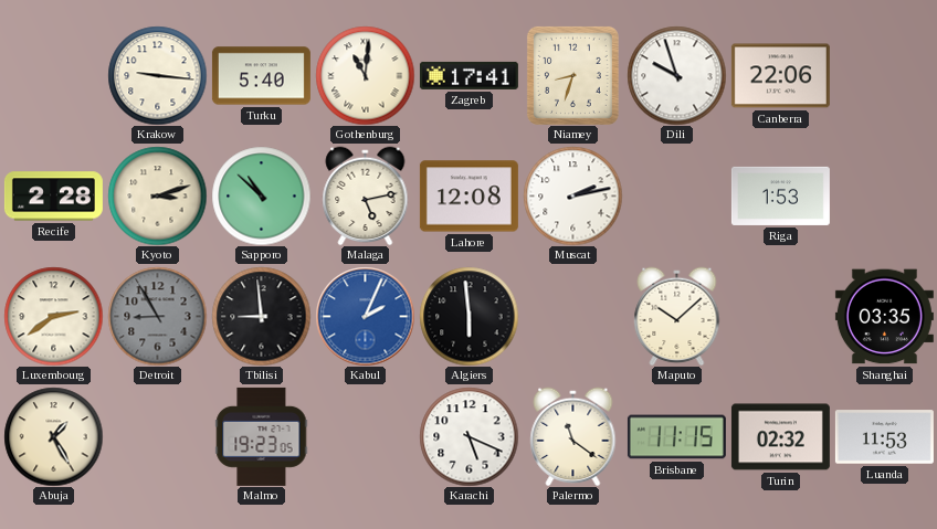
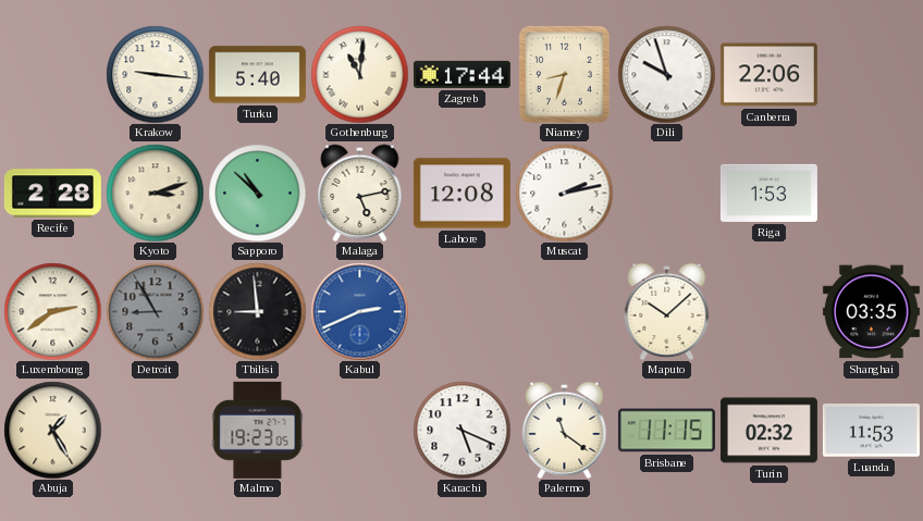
Zagreb: 17:41 -> 17:44 (461, 74)
Kabul: 2:04 -> 2:41 (359, 311)
Algiers: 5:59 -> none (468, 316)
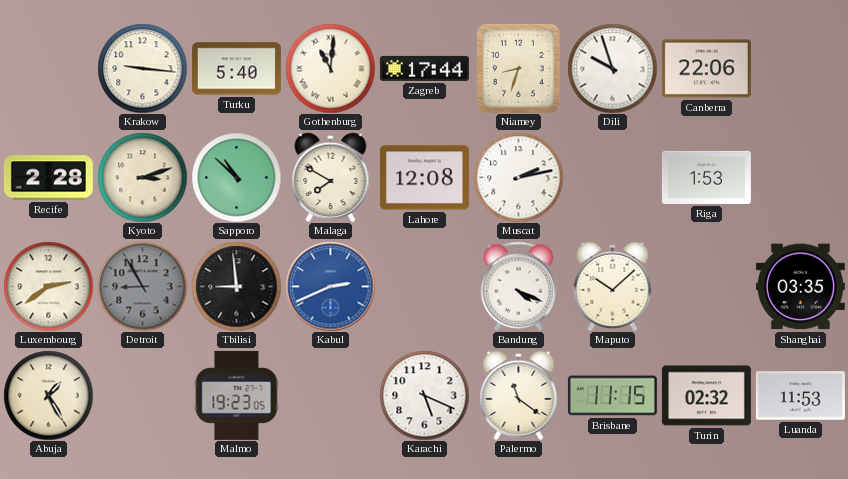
Malaga: 5:13 -> 7:50 (331, 177)
Bandung: none -> 4:19 (518, 286)
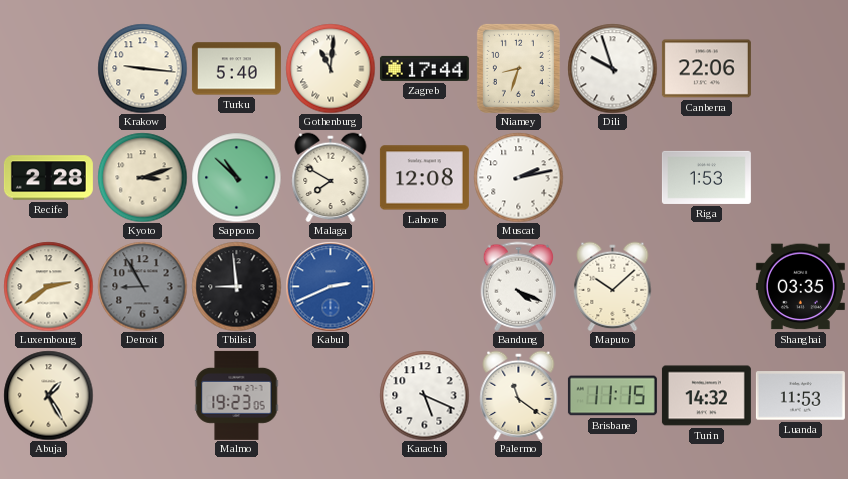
Turin: 02:32 -> 14:32 (706, 396)
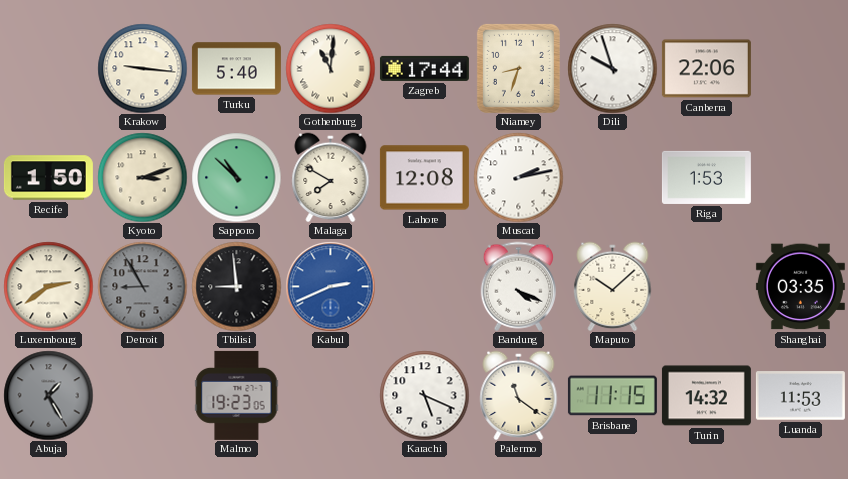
Recife: 2:28 -> 1:50 (48, 178)
Abuja dial: cream -> grey (48, 395)
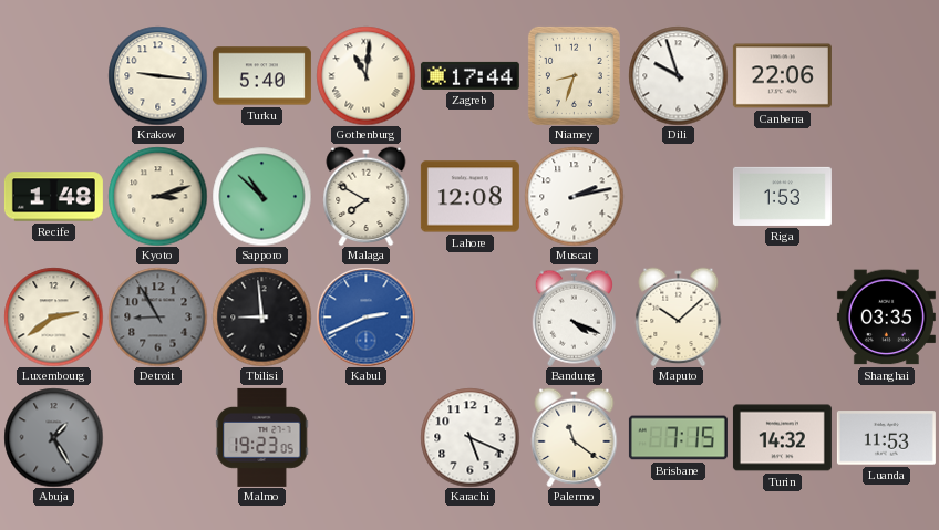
Recife: 1:50 -> 1:48 (53, 197)
Brisbane: 11:15 -> 7:15 (678, 438)
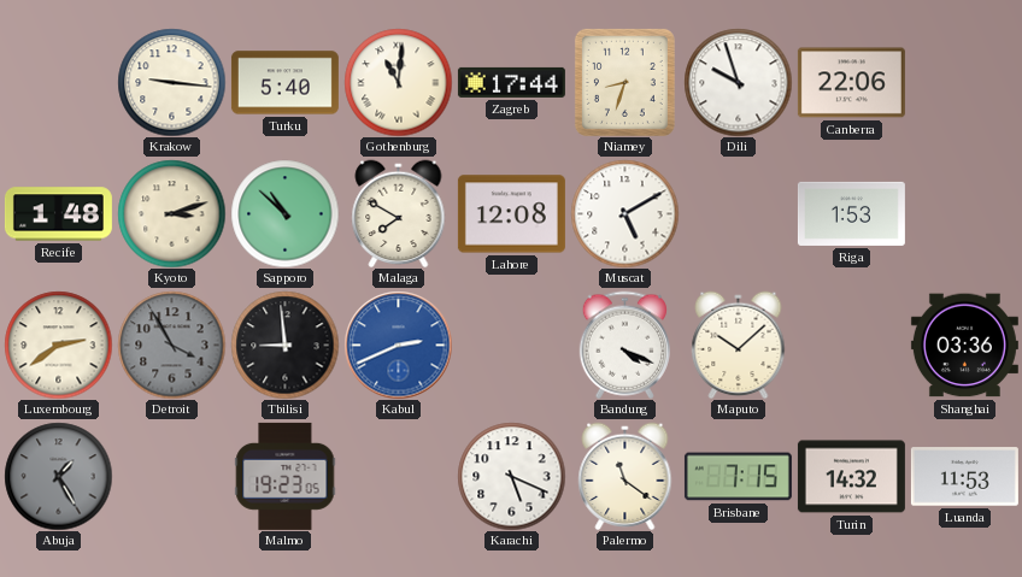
Muscat: 2:13 -> 5:10 (624, 213)
Detroit: 8:55 -> 3:55 (171, 345)
Shanghai: 03:35 -> 03:36 (964, 346)
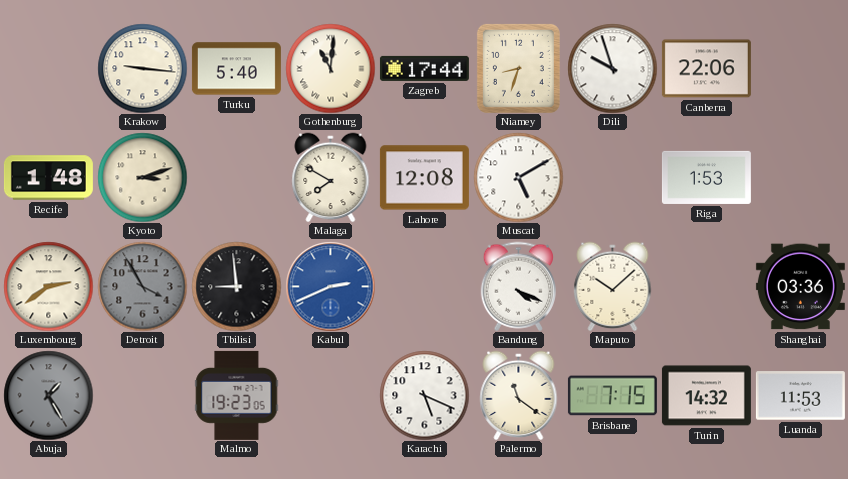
Sapporo: 10:52 -> none (284, 213)
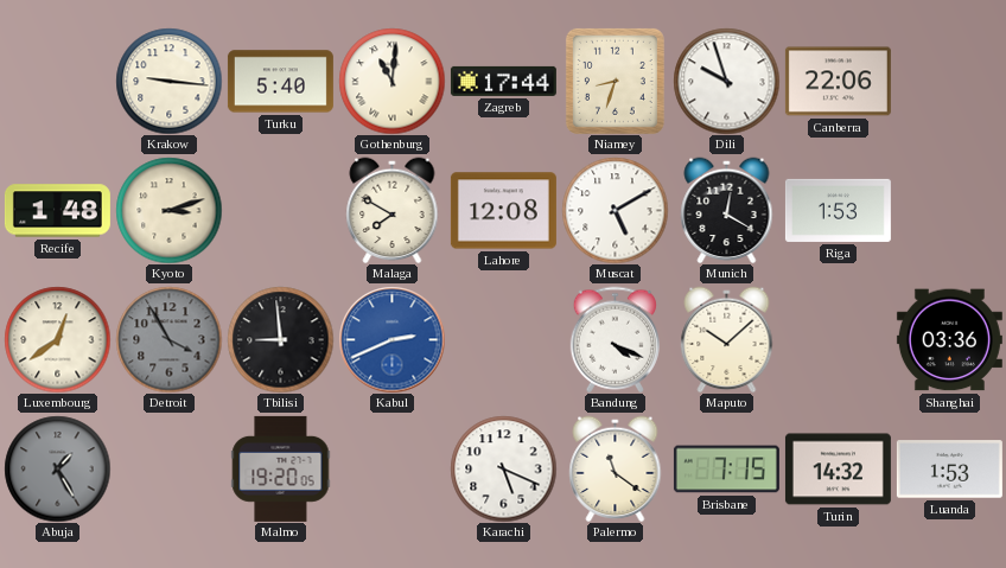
Munich: none -> 12:20 (727, 210)
Luxembourg: 2:39 -> 12:39 (57, 339)
Malmo: 19:23 -> 19:20 (281, 468)
Luanda: 11:53 -> 1:53 (949, 470)
